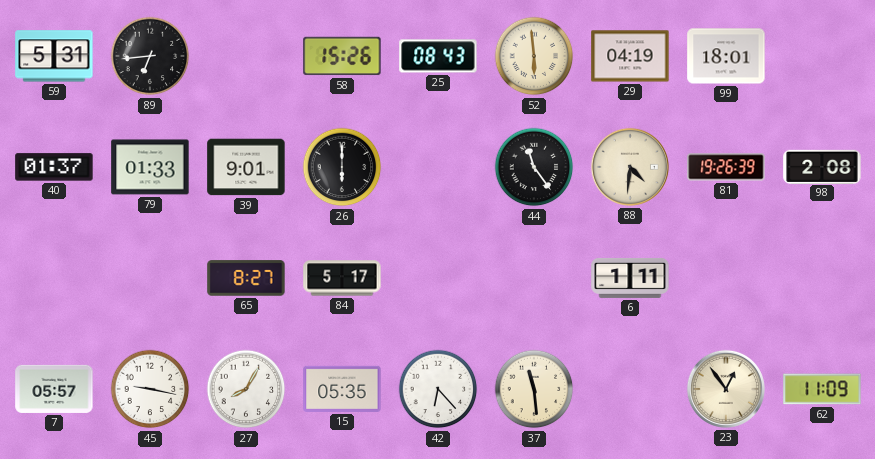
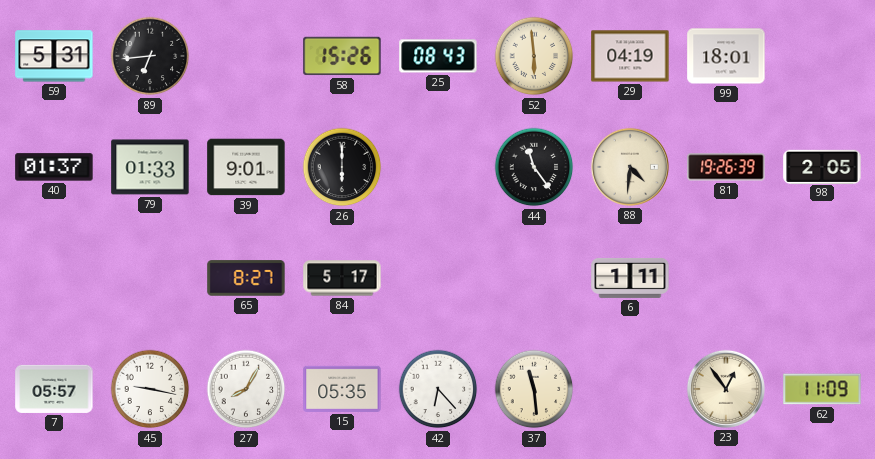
98: 2:08 -> 2:05 (822, 166)
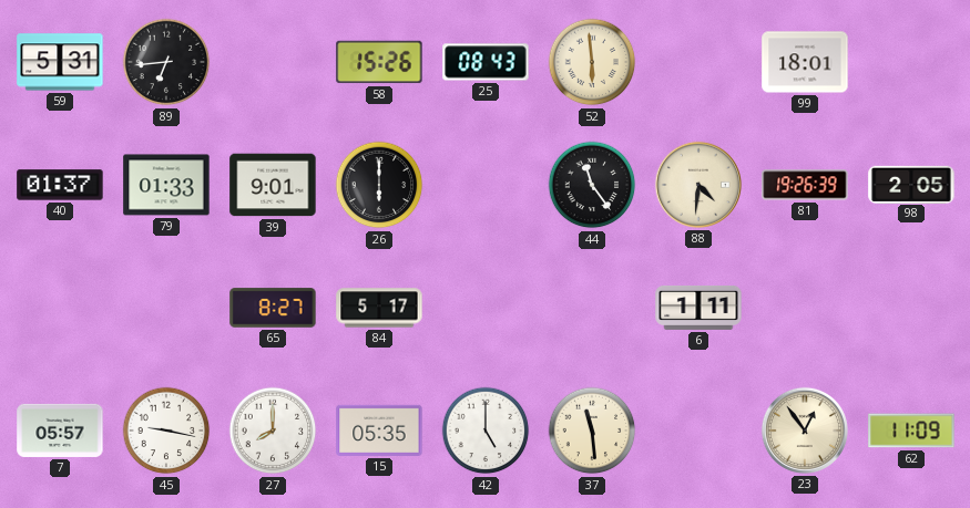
29: 04:19 -> none (630, 56)
27: 8:05 -> 8:00 (273, 431)
42: 6:23 -> 5:00 (486, 431)
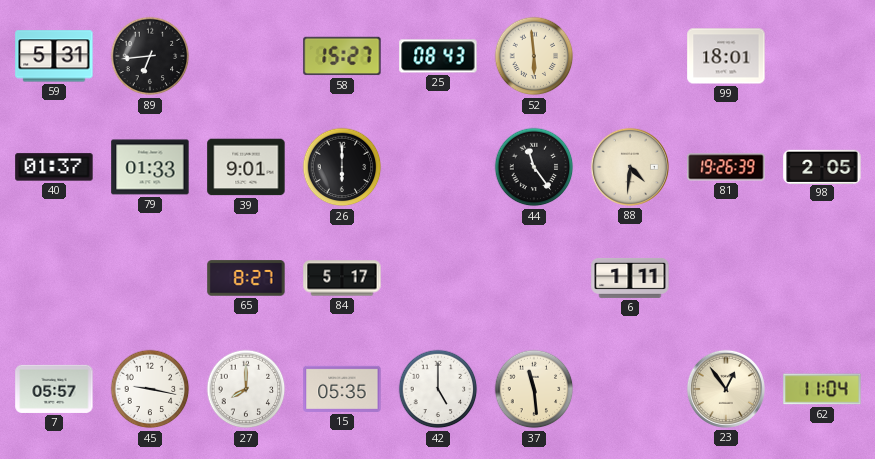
58: 15:26 -> 15:27 (342, 56)
62: 11:09 -> 11:04 (822, 389)
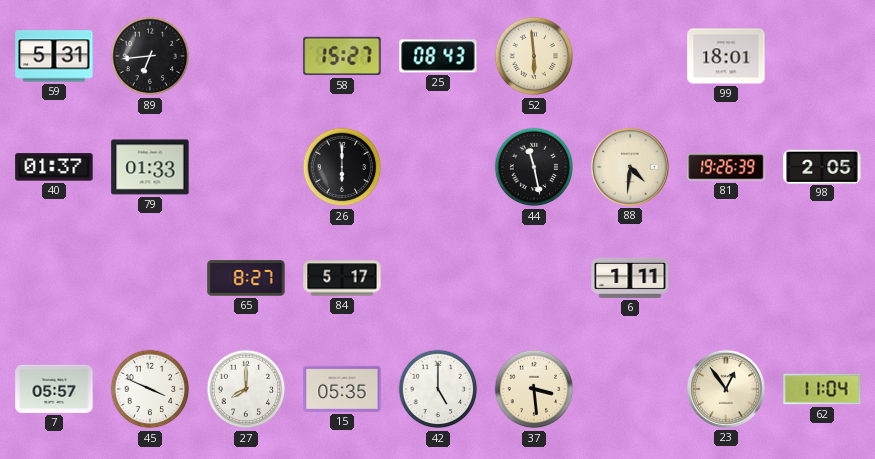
39: 9:01 -> none (246, 167)
44: 11:24 -> 11:28 (534, 167)
45: 9:17 -> 3:49 (150, 389)
37: 11:29 -> 3:29 (534, 389)
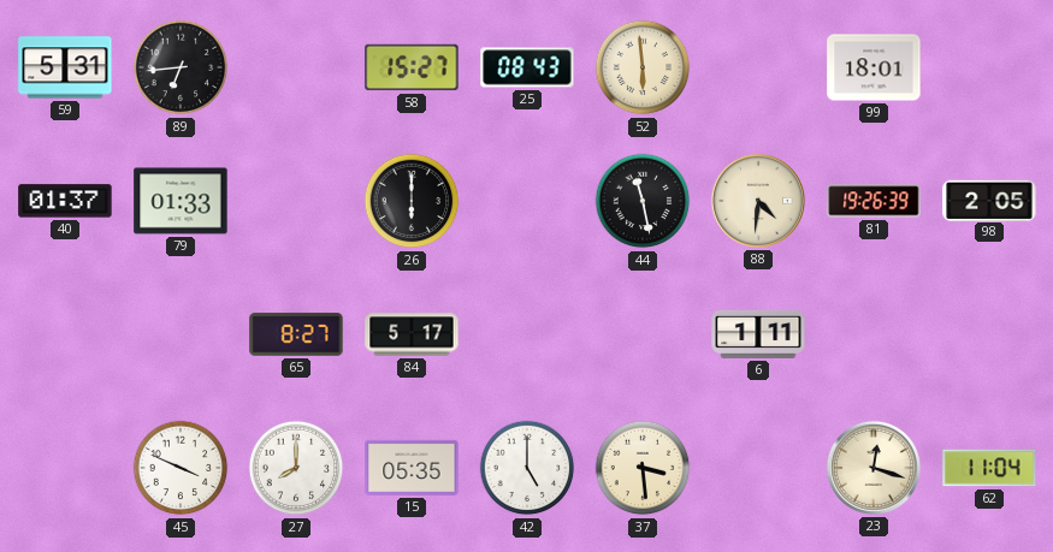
7: 05:57 -> none (54, 389)
23: 12:54 -> 12:18 (874, 468)
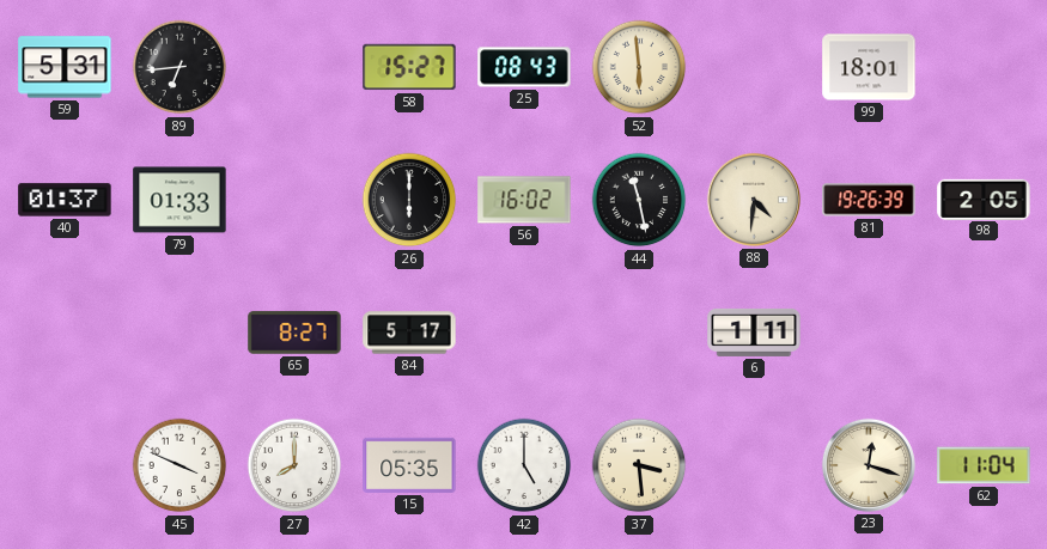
56: none -> 16:02 (524, 200)
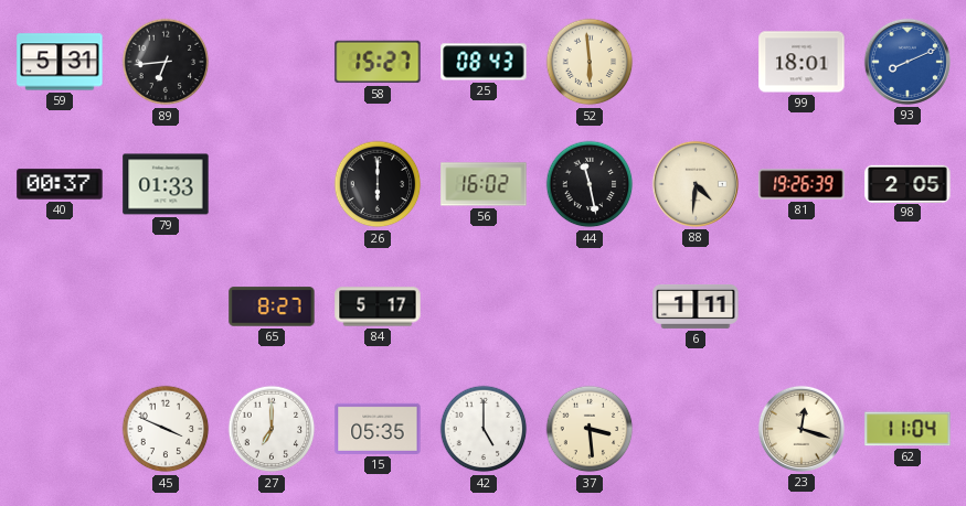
93: none -> 8:11 (907, 62)
40: 01:37 -> 00:37 (60, 184)
27: 8:00 -> 7:00 (272, 429)
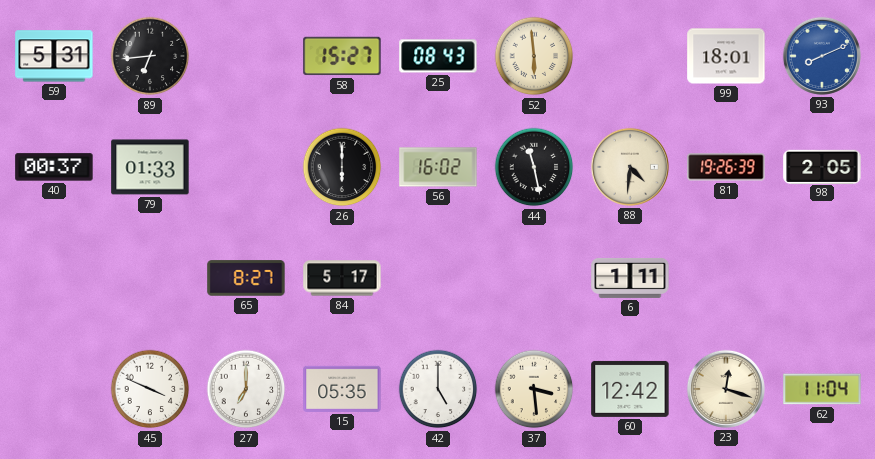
60: none -> 12:42 (630, 389)
